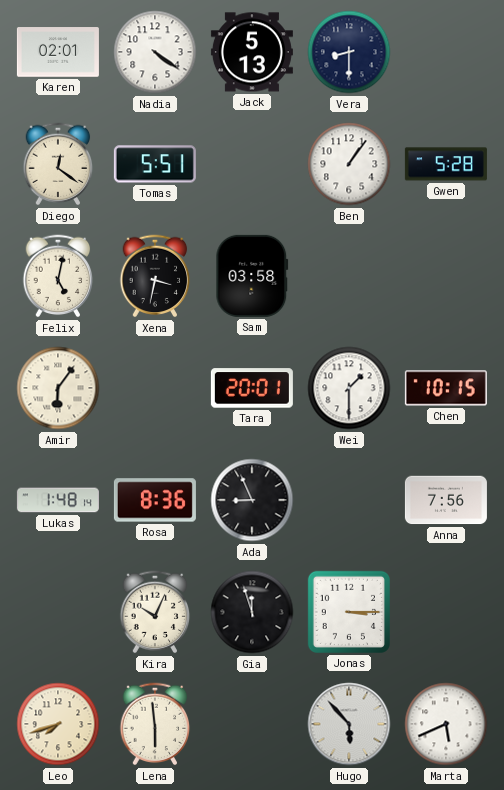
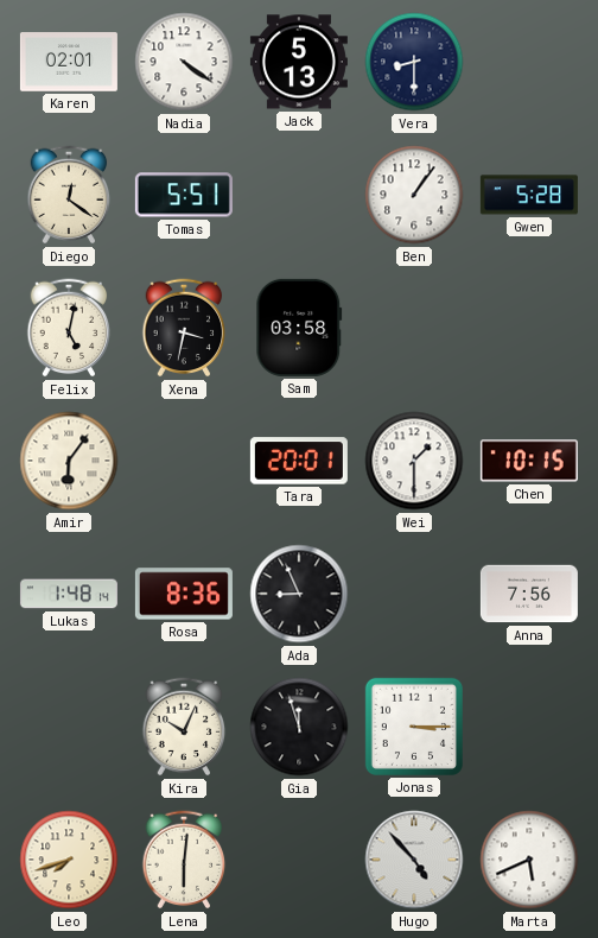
Lena: 5:59 -> 6:01 (184, 860)
Hugo: 5:53 -> 4:53 (414, 860)
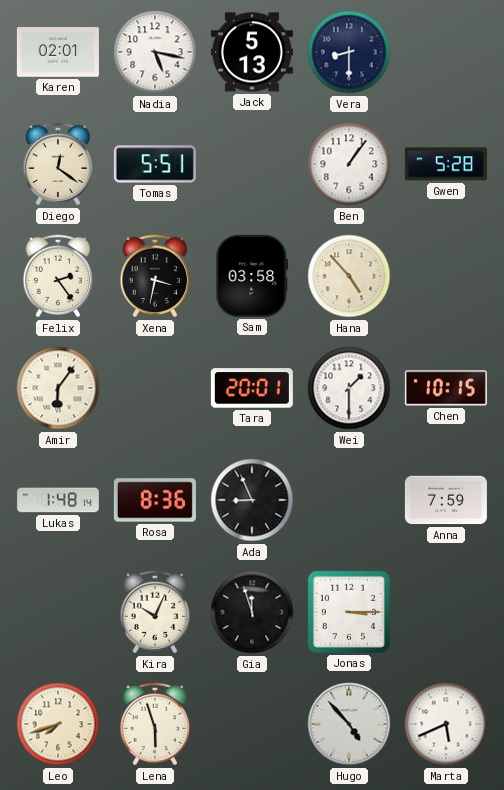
Nadia: 4:21 -> 5:17 (155, 52)
Felix: 5:02 -> 2:24 (58, 276)
Hana: none -> 4:53 (349, 276)
Anna: 7:56 -> 7:59 (446, 500)
Lena: 6:01 -> 5:57 (155, 724)
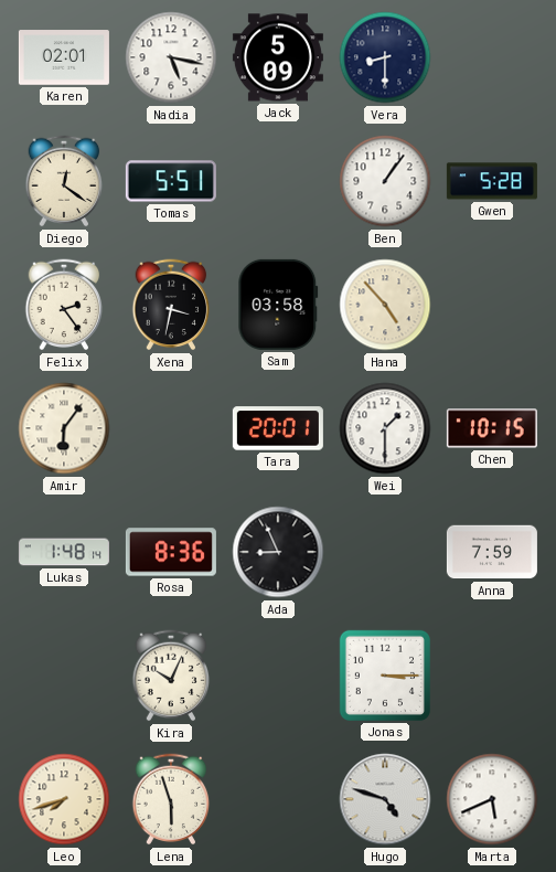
Jack: 5:13 -> 5:09 (278, 57)
Gia: 11:57 -> none (252, 612)
Hugo: 4:53 -> 4:48 (385, 799)
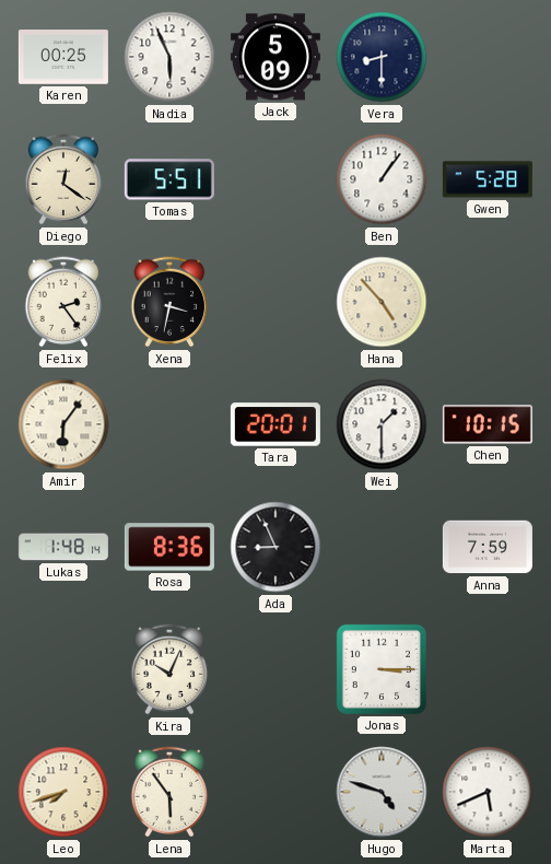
Karen: 02:01 -> 00:25 (63, 57)
Nadia: 5:17 -> 5:56 (169, 57)
Sam: 03:58 -> none (278, 305)
Lena: 5:57 -> 5:54 (169, 792)
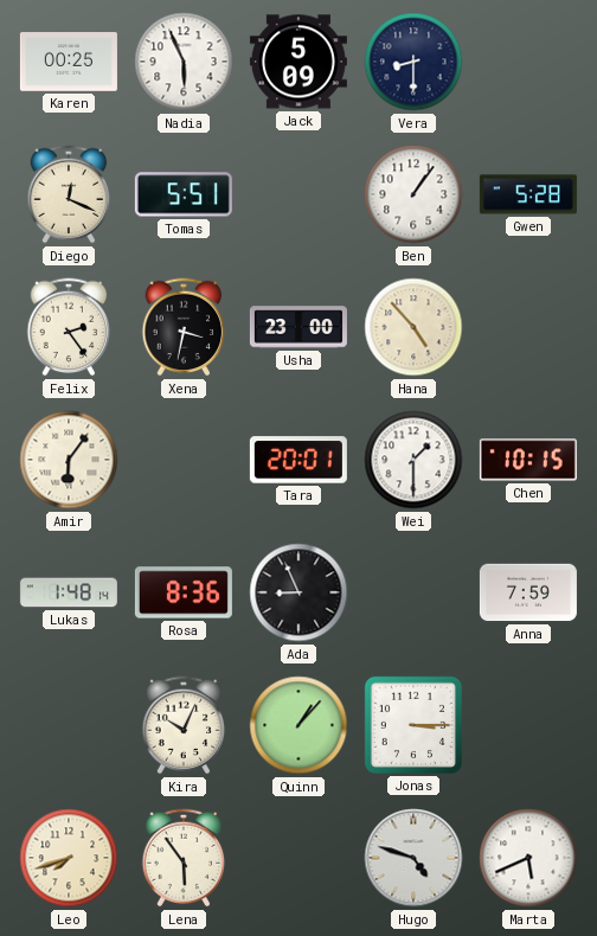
Diego: 12:21 -> 12:19 (69, 194)
Usha: none -> 23:00 (298, 327)
Quinn: none -> 1:07 (298, 725)
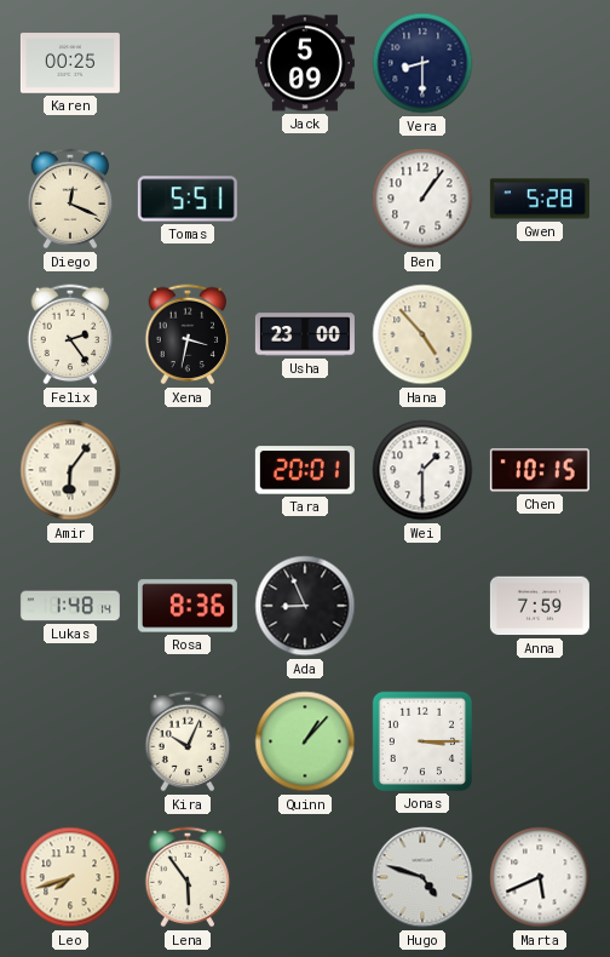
Nadia: 5:56 -> none (184, 62)
